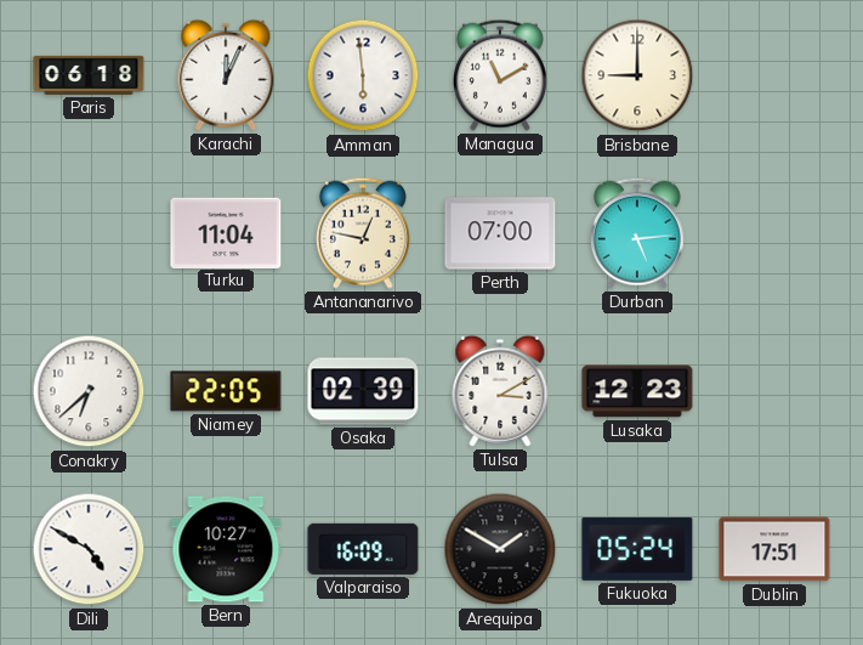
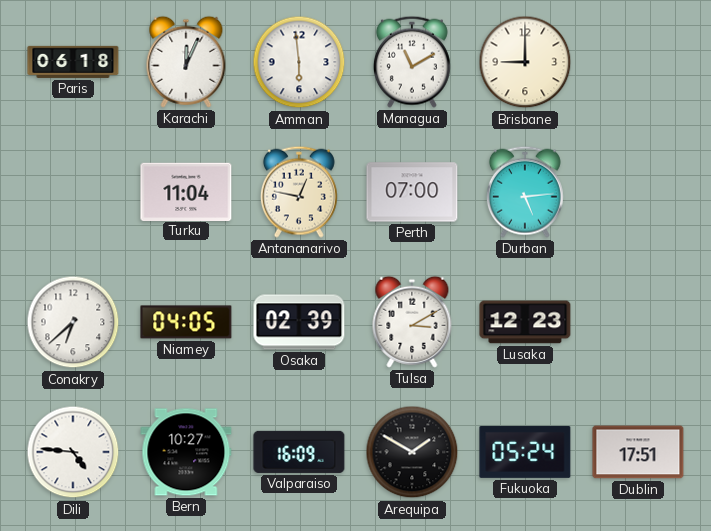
Niamey: 22:05 -> 04:05 (186, 322)
Dili: 4:50 -> 4:46 (73, 452)
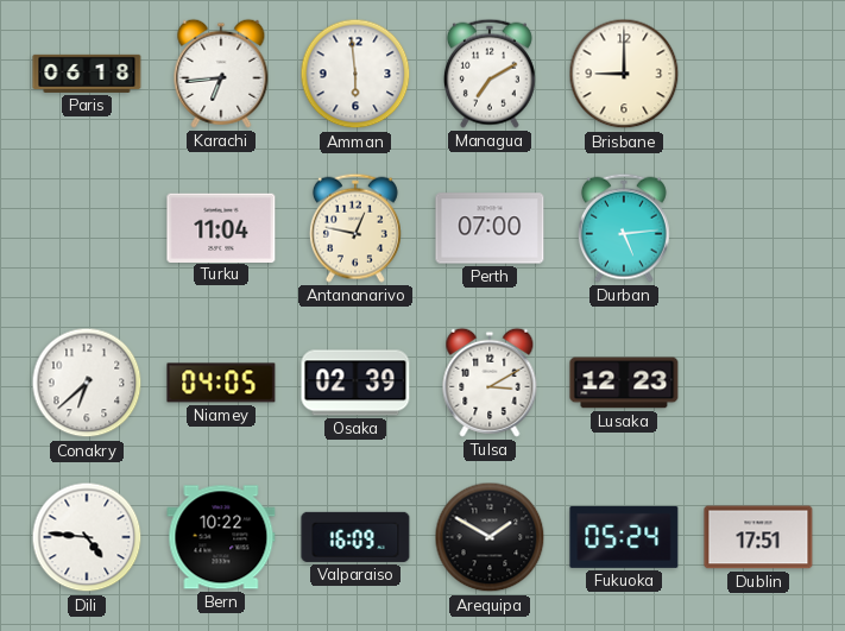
Karachi: 12:04 -> 6:44 (221, 74)
Managua: 11:10 -> 7:10 (490, 74)
Bern: 10:27 -> 10:22 (221, 537)
